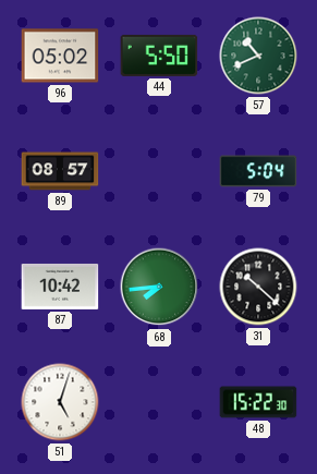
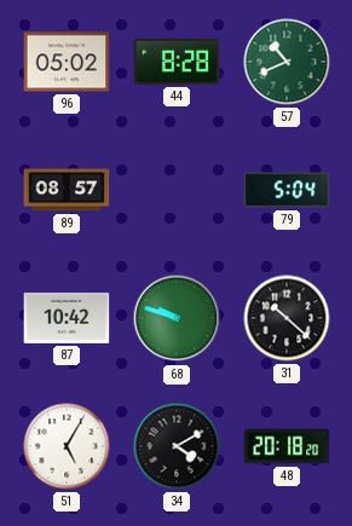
44: 5:50 -> 8:28 (177, 62)
68: 7:44 -> 9:48 (177, 318)
51: 5:03 -> 5:05 (67, 446)
34: none -> 4:10 (177, 446)
48: 15:22 -> 20:18 (287, 446)
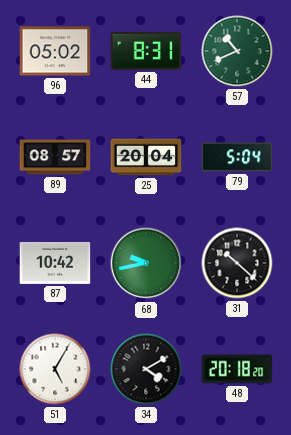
44: 8:28 -> 8:31 (146, 51)
25: none -> 20:04 (146, 157)
68: 9:48 -> 9:43 (146, 263)
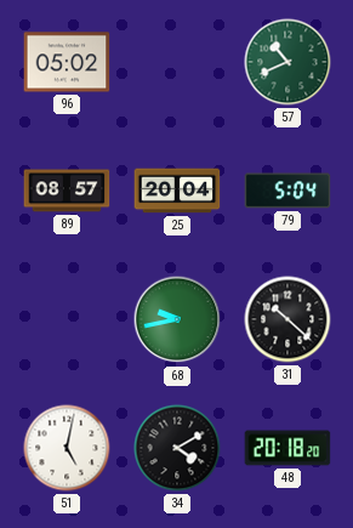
44: 8:31 -> none (146, 51)
87: 10:42 -> none (55, 263)
51: 5:05 -> 5:02 (67, 448)
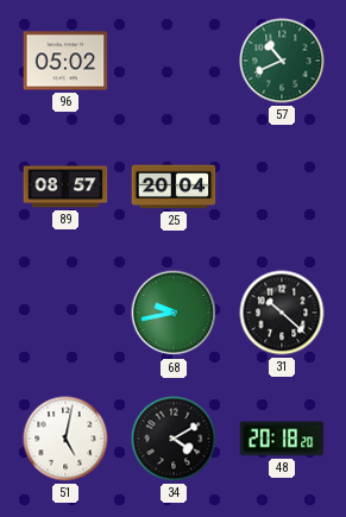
79: 5:04 -> none (287, 191)
